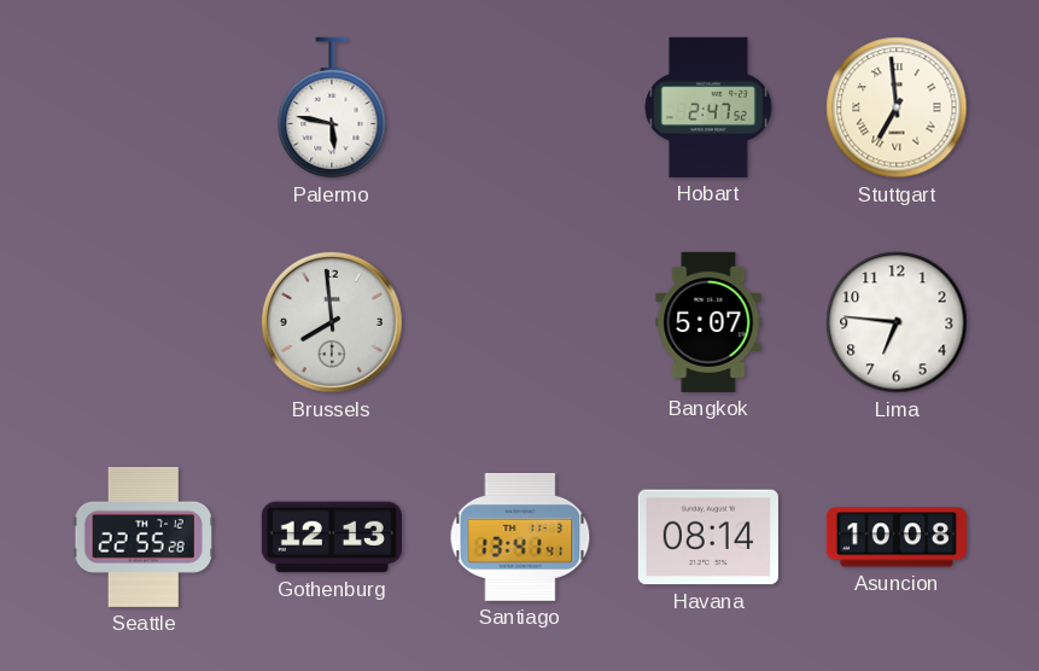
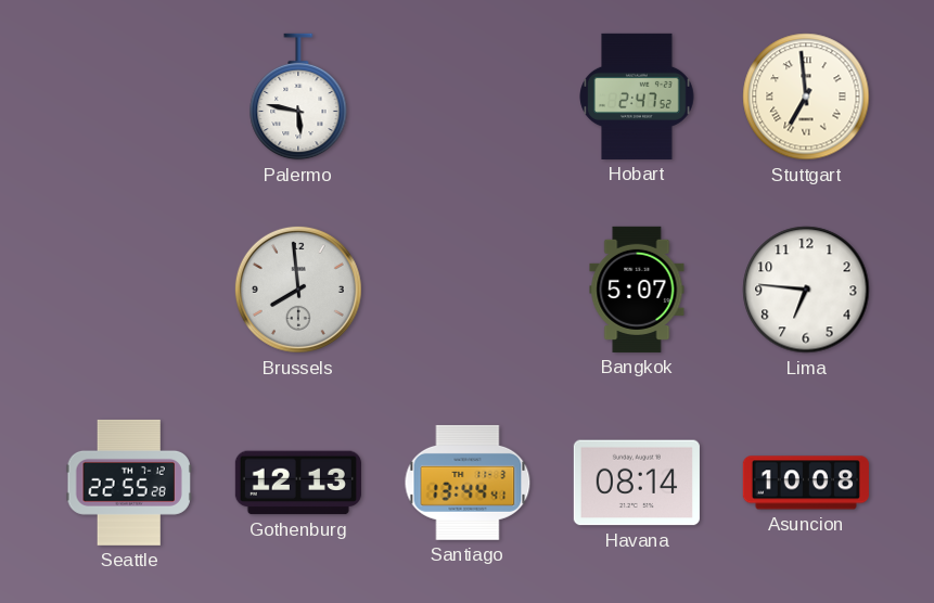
Santiago: 13:41 -> 13:44 (468, 483)
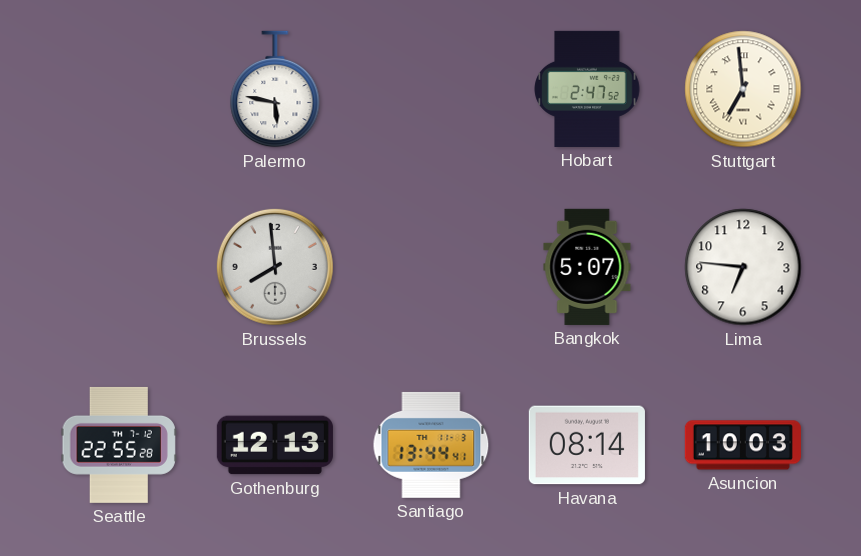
Asuncion: 10:08 -> 10:03 (743, 445)
